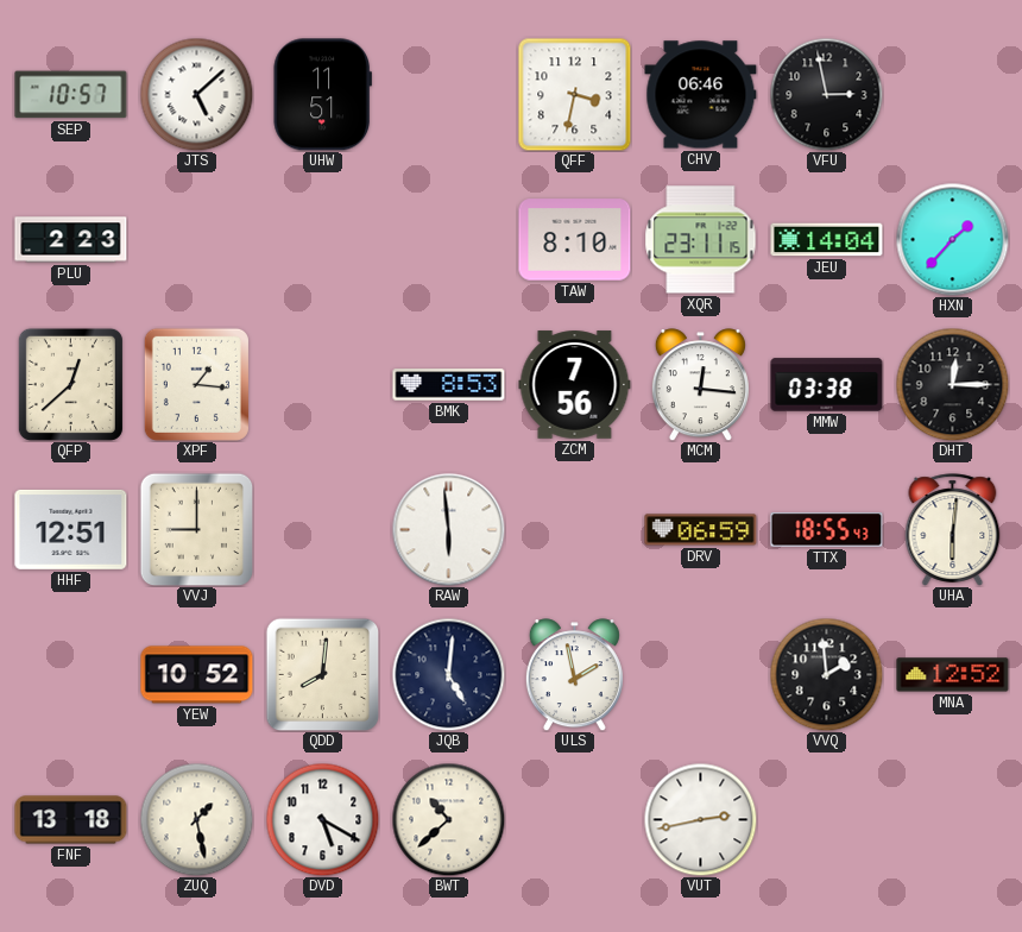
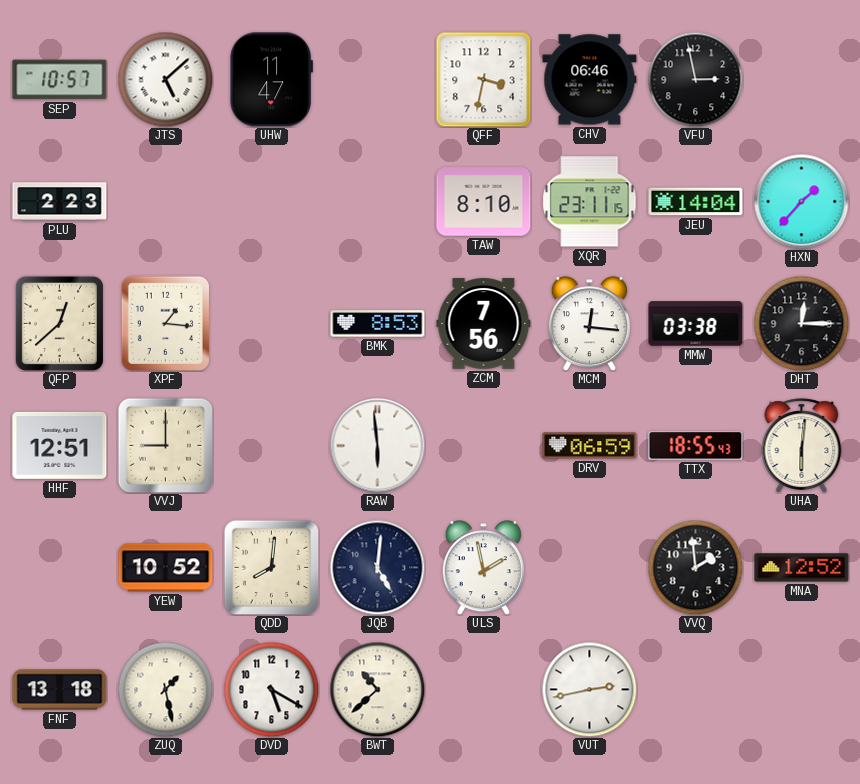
UHW: 11:51 -> 11:47 (271, 80)
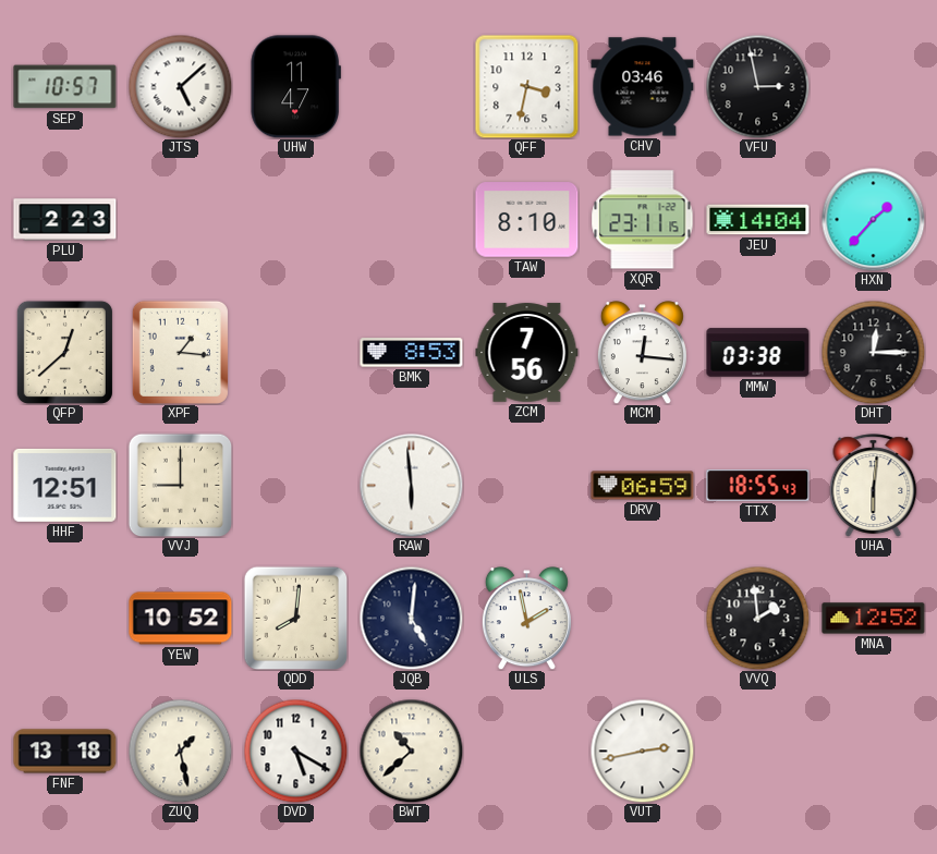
CHV: 06:46 -> 03:46 (643, 87)
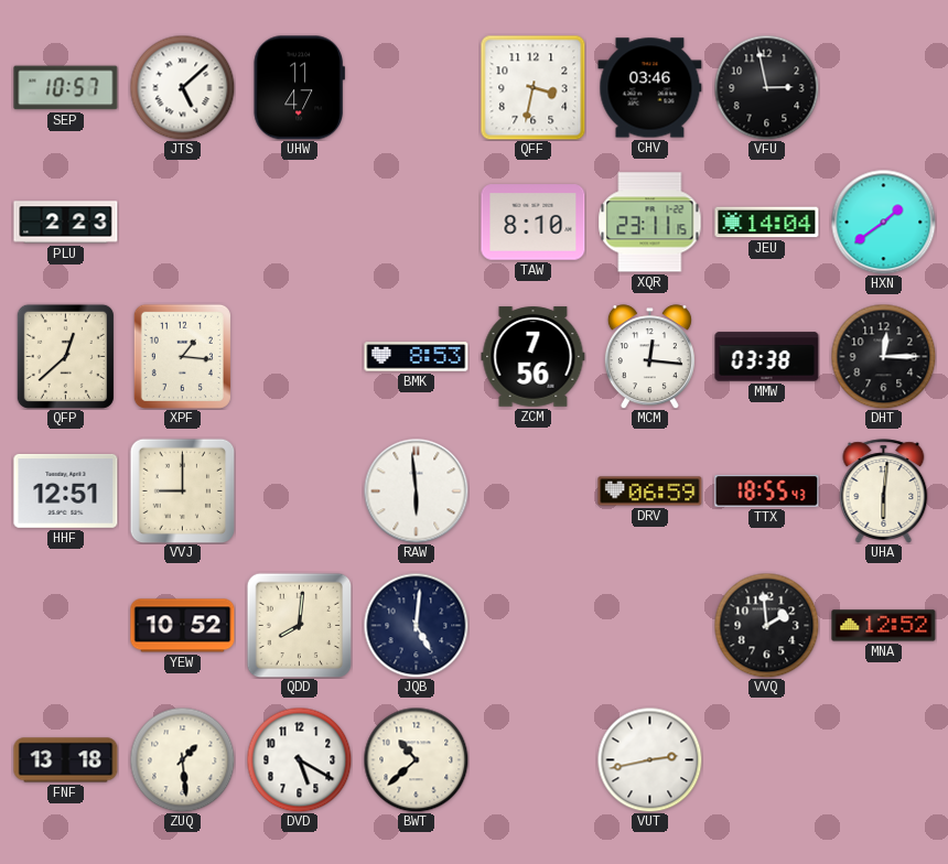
HXN: 1:37 -> 1:39 (883, 222)
ULS: 1:58 -> none (526, 619)
ZUQ: 1:28 -> 1:29 (182, 759)
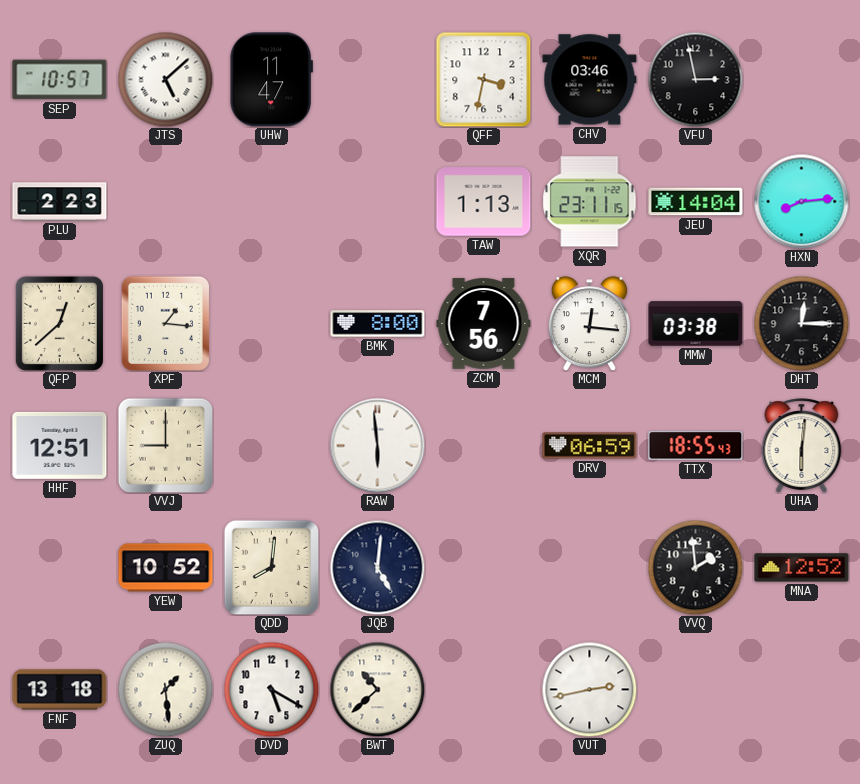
TAW: 8:10 -> 1:13 (484, 202)
HXN: 1:39 -> 8:14 (801, 201)
BMK: 8:53 -> 8:00 (378, 324)
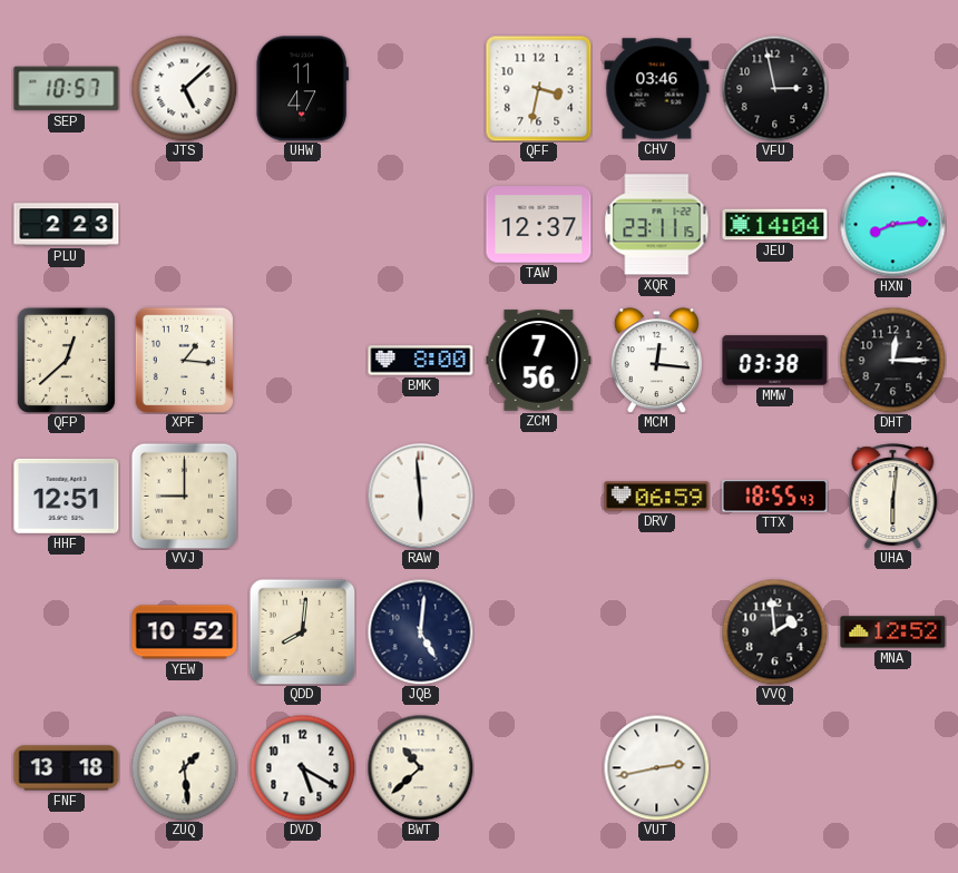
TAW: 1:13 -> 12:37 (539, 225)
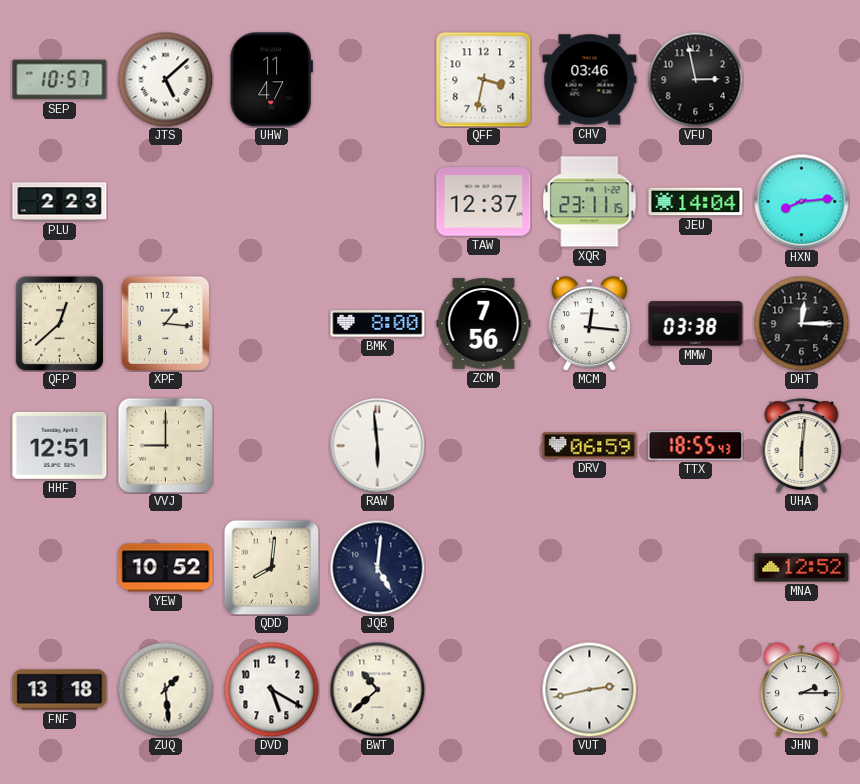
VVQ: 1:59 -> none (774, 631)
JHN: none -> 2:15 (801, 690)
